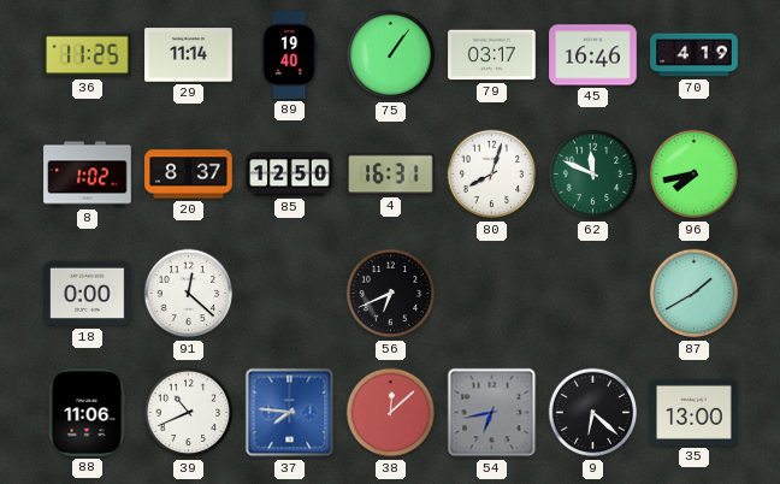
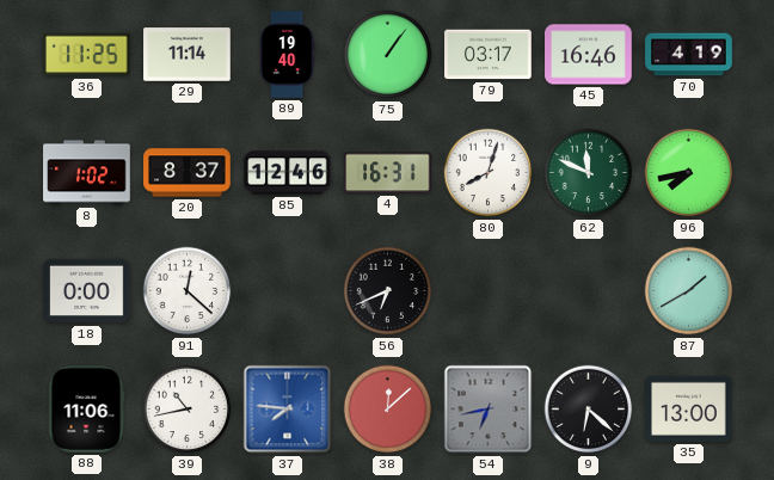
85: 12:50 -> 12:46 (288, 173)
39: 10:41 -> 10:43 (188, 410)
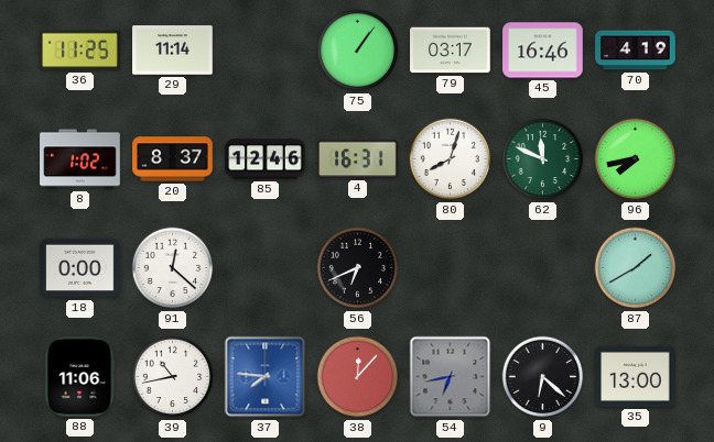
89: 19:40 -> none (287, 55)
38: 12:08 -> 12:07 (358, 377)
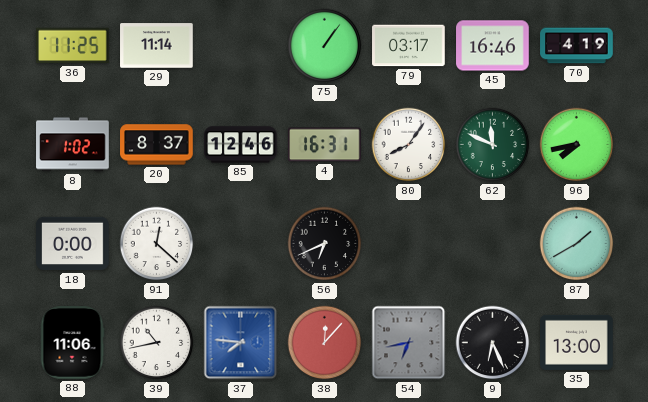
80: 8:03 -> 8:06 (409, 145)
9: 6:22 -> 6:26 (493, 343)
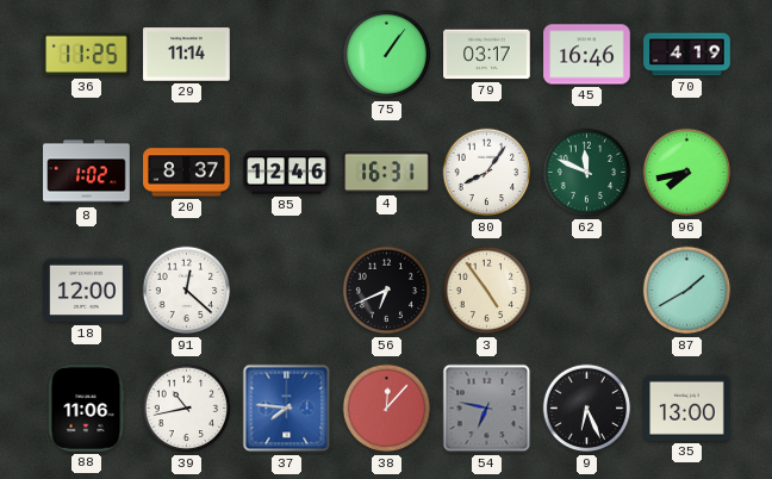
18: 0:00 -> 12:00 (87, 291)
3: none -> 4:54 (487, 291)
54: 6:43 -> 6:47 (487, 409)
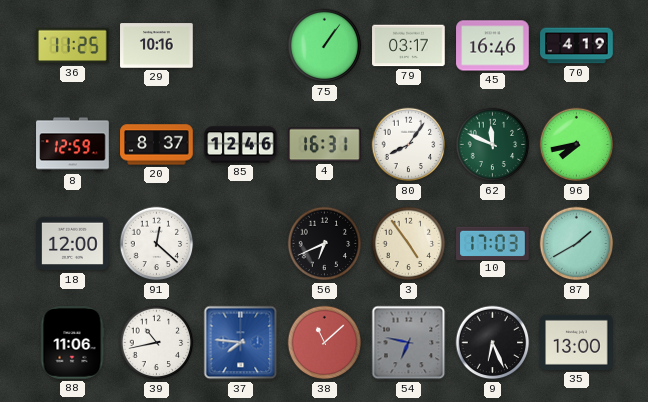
29: 11:14 -> 10:16 (157, 46)
8: 1:02 -> 12:59 (73, 145)
10: none -> 17:03 (493, 243)
38: 12:07 -> 11:08 (325, 343)
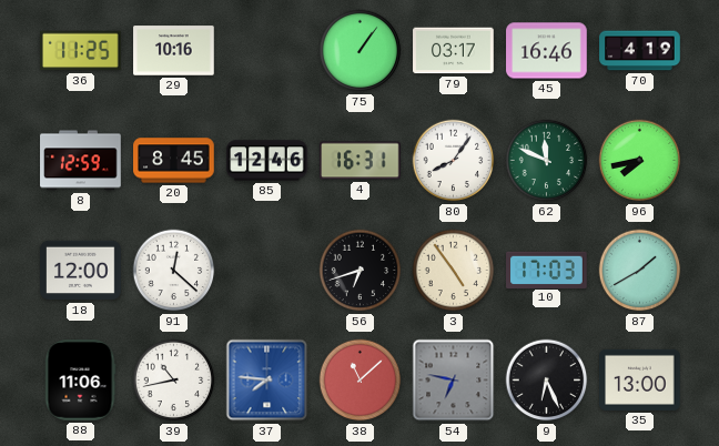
20: 8:37 -> 8:45 (174, 161)
56: 6:41 -> 6:42 (361, 271)
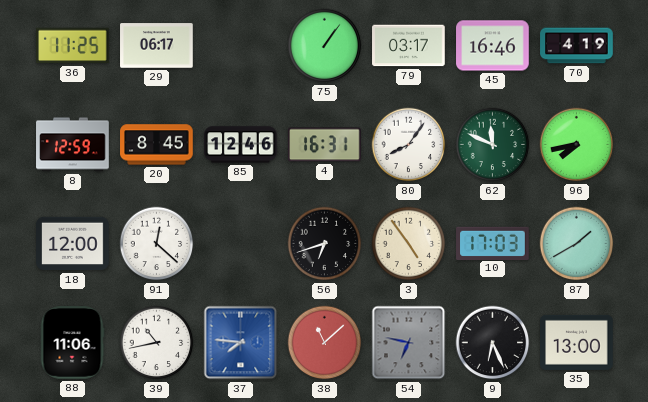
29: 10:16 -> 06:17 (157, 46)
